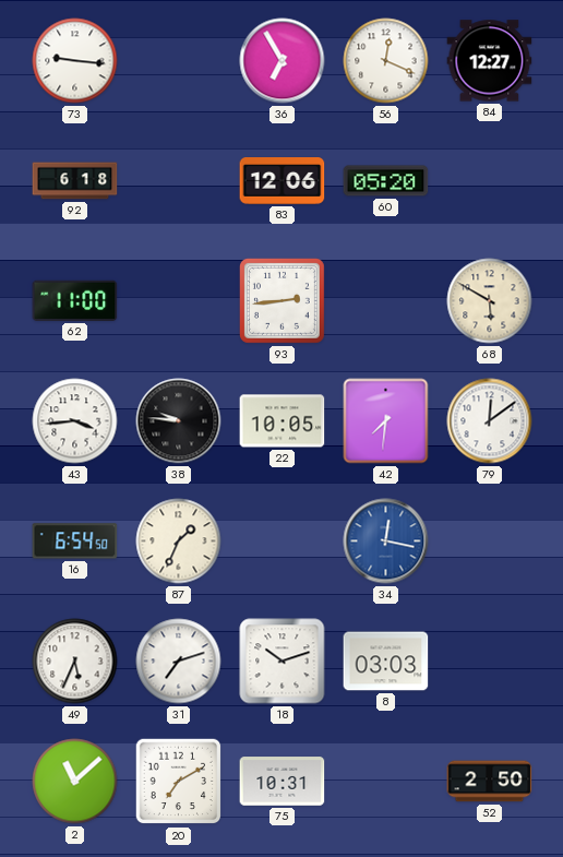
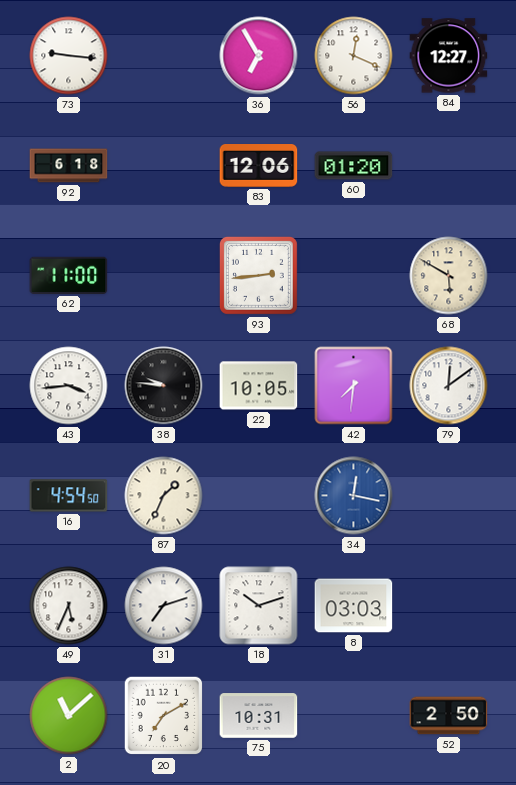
60: 05:20 -> 01:20 (354, 166)
16: 6:54 -> 4:54 (69, 496)
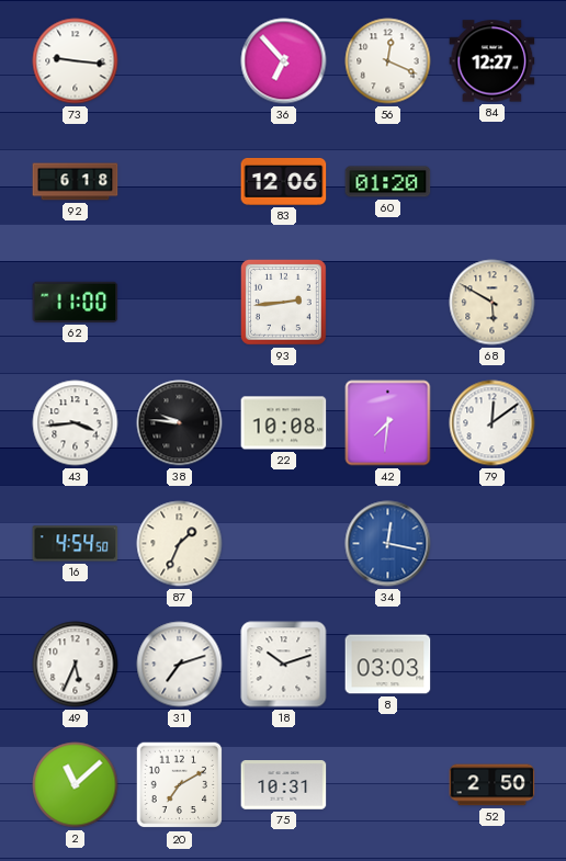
36: 6:55 -> 6:53 (284, 61)
22: 10:05 -> 10:08 (284, 423)
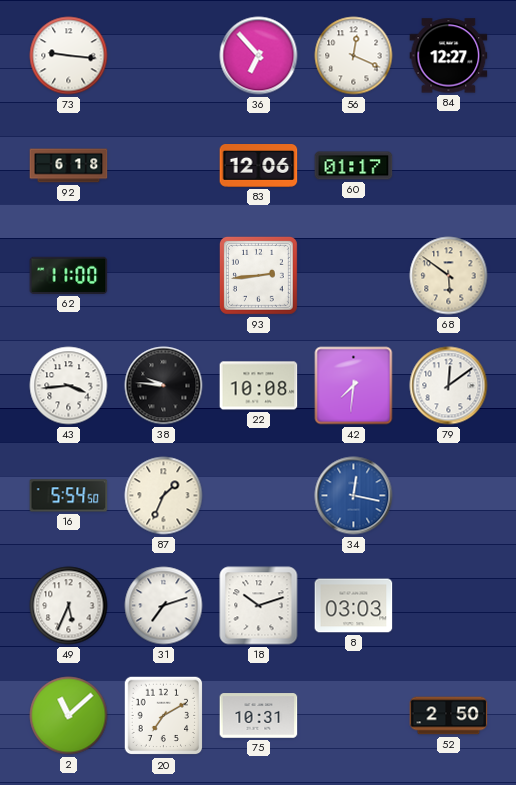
60: 01:20 -> 01:17 (354, 166)
68: 5:50 -> 5:51 (449, 276)
16: 4:54 -> 5:54 (69, 496)
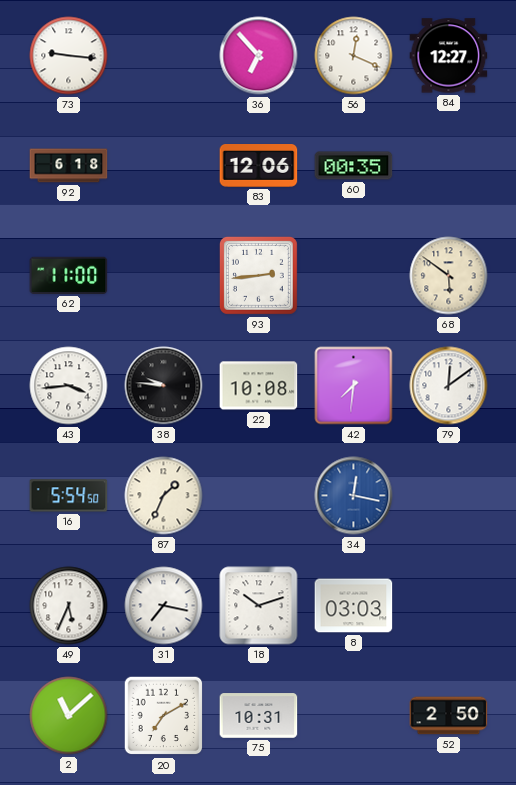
60: 01:17 -> 00:35 (354, 166)
31: 7:12 -> 7:17 (164, 606)
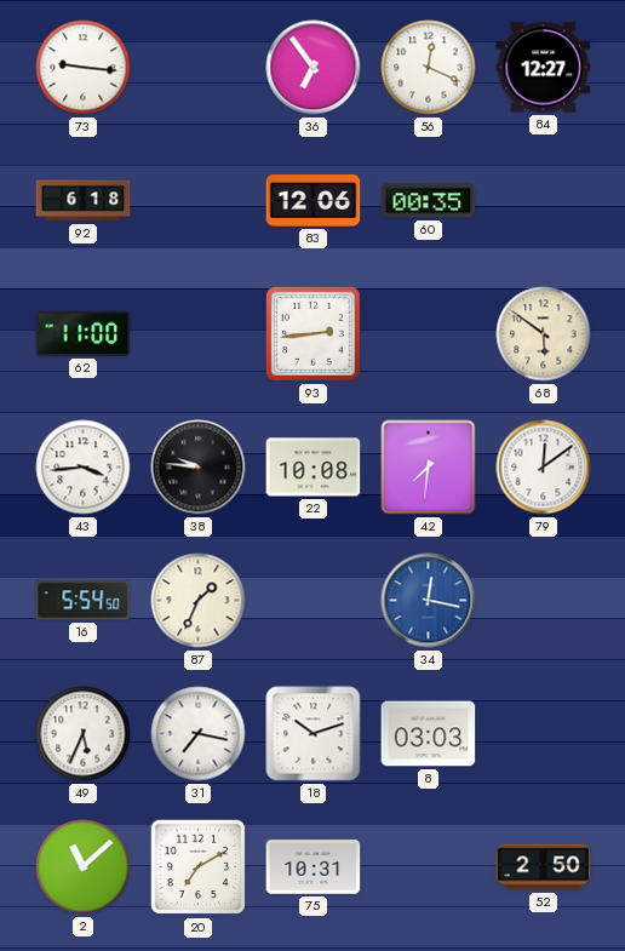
36: 6:53 -> 6:54 (314, 68)
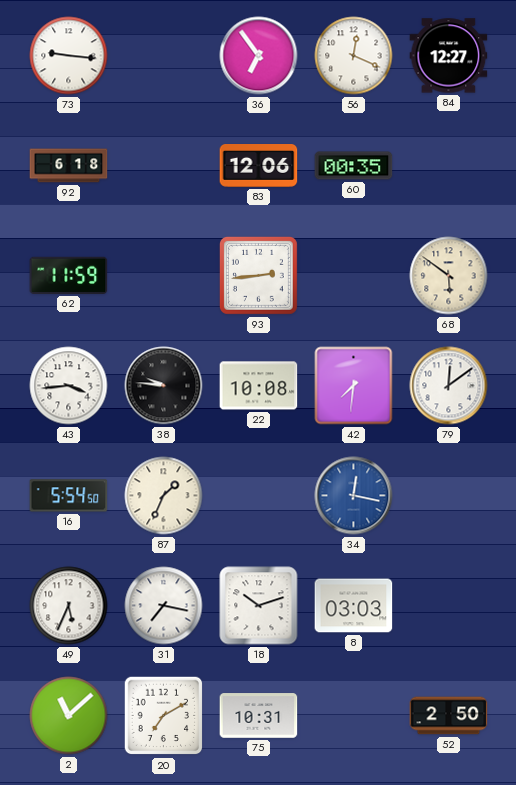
62: 11:00 -> 11:59 (69, 275)
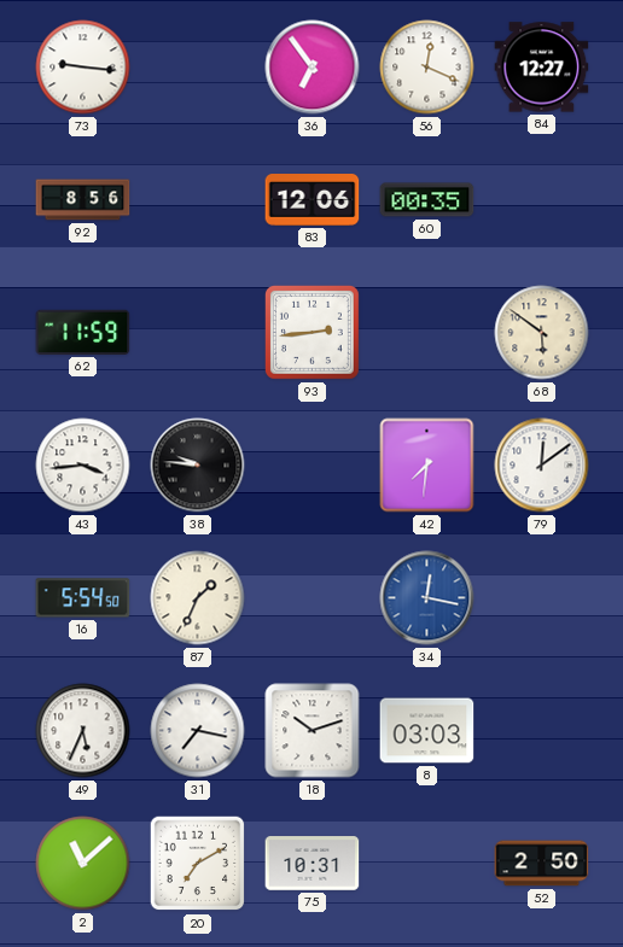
92: 6:18 -> 8:56 (83, 200)
22: 10:08 -> none (259, 386)
